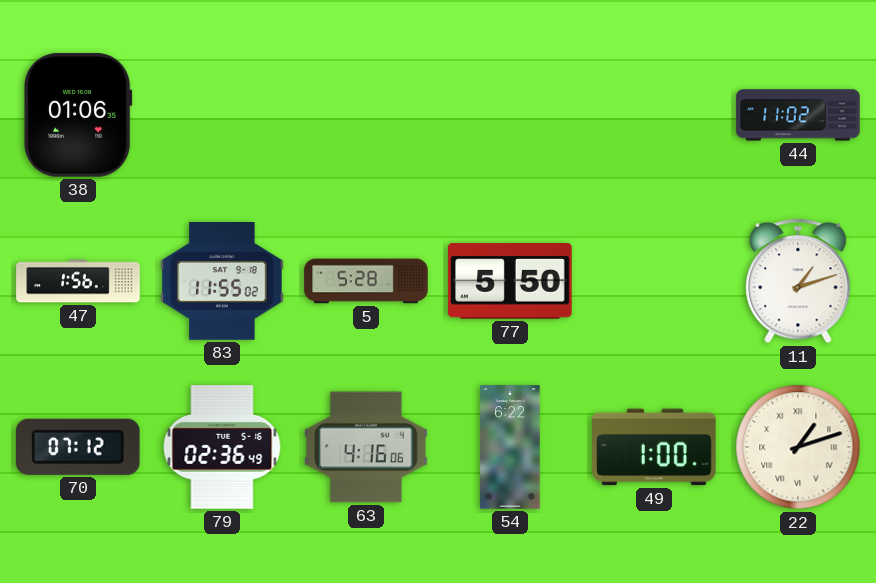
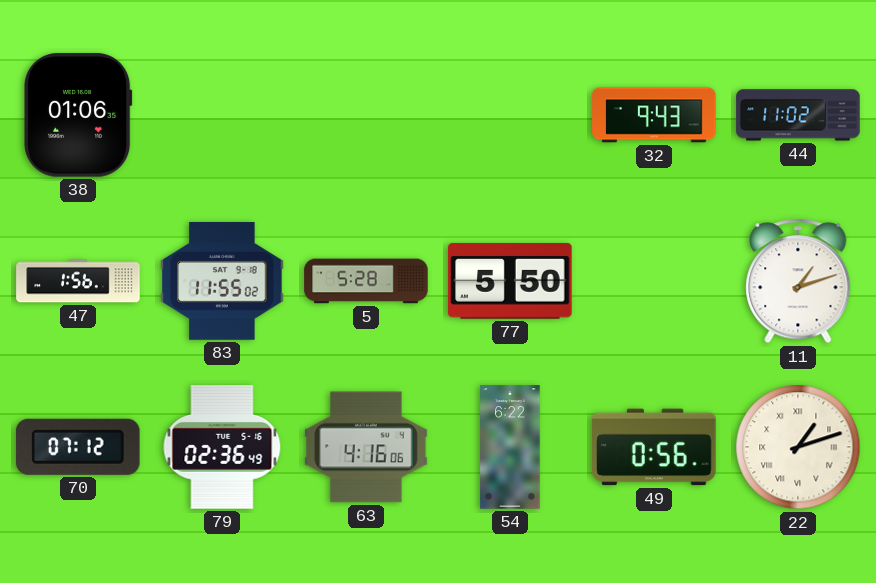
32: none -> 9:43 (654, 115)
49: 1:00 -> 0:56 (654, 447)
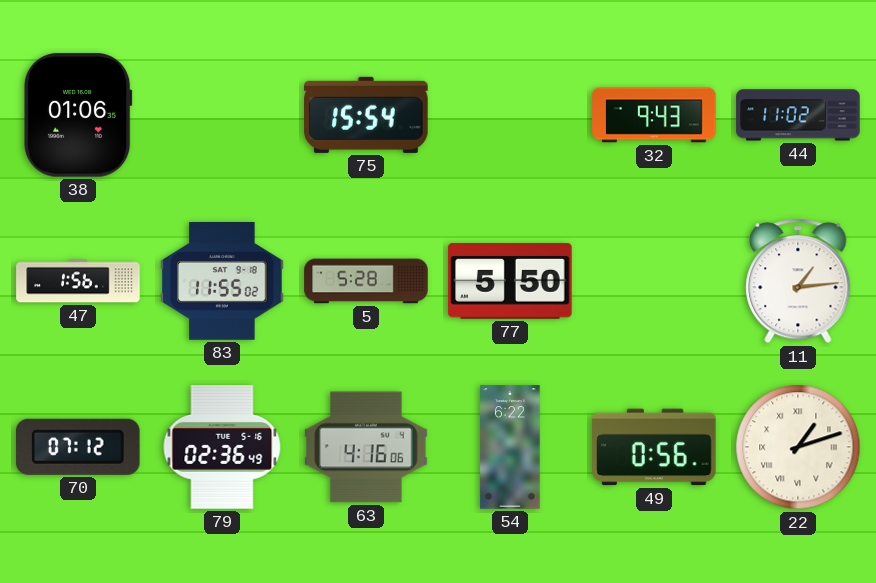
75: none -> 15:54 (366, 115)
11: 1:12 -> 1:14 (798, 281)
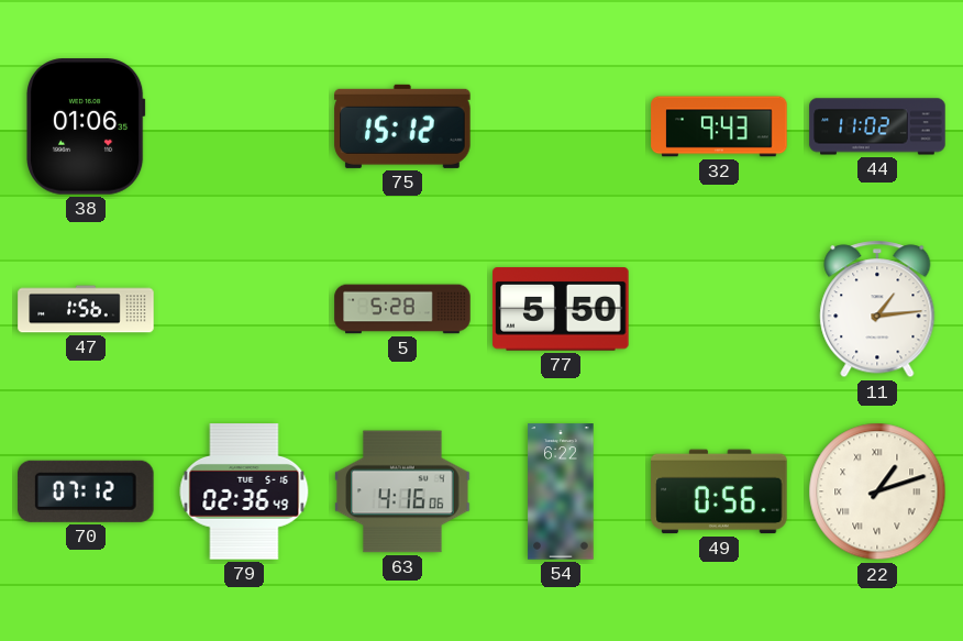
75: 15:54 -> 15:12 (402, 126)
83: 11:55 -> none (222, 282)
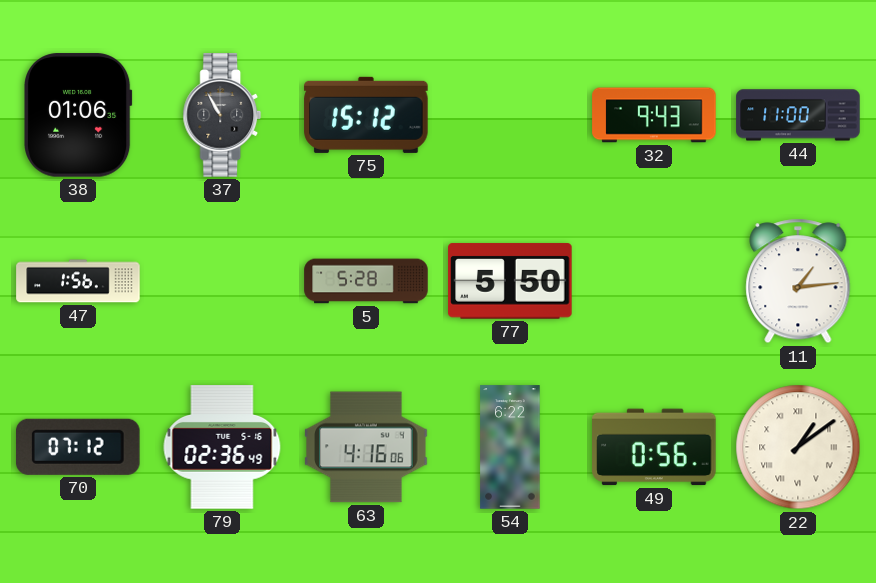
37: none -> 10:55 (222, 115)
44: 11:02 -> 11:00 (798, 115)
22: 1:12 -> 1:09 (798, 447)
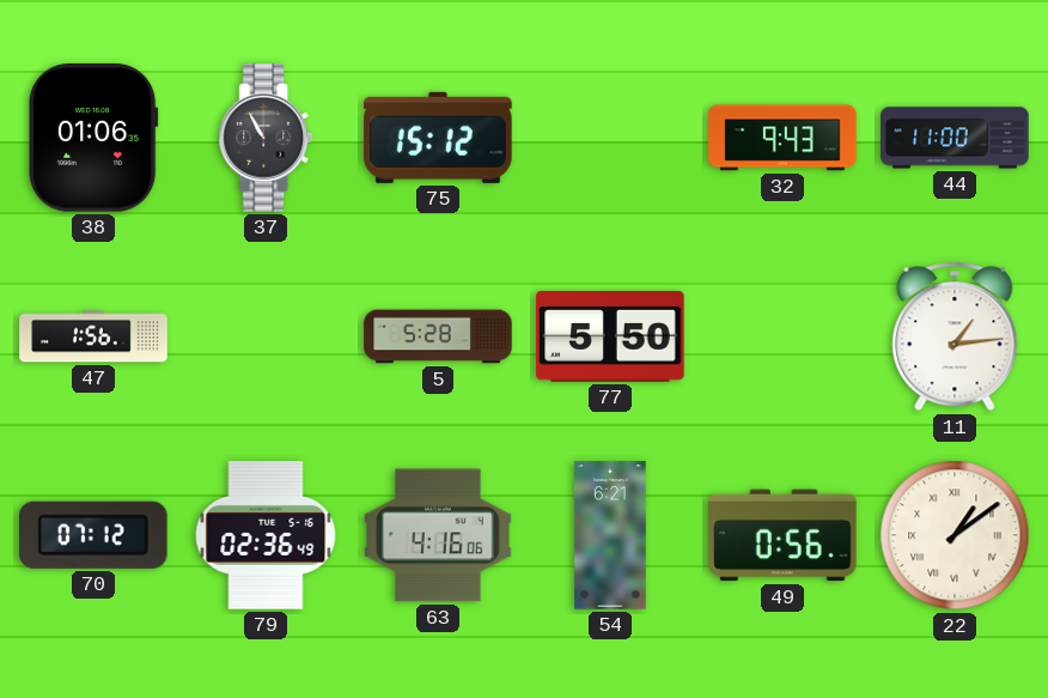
54: 6:22 -> 6:21 (610, 535)
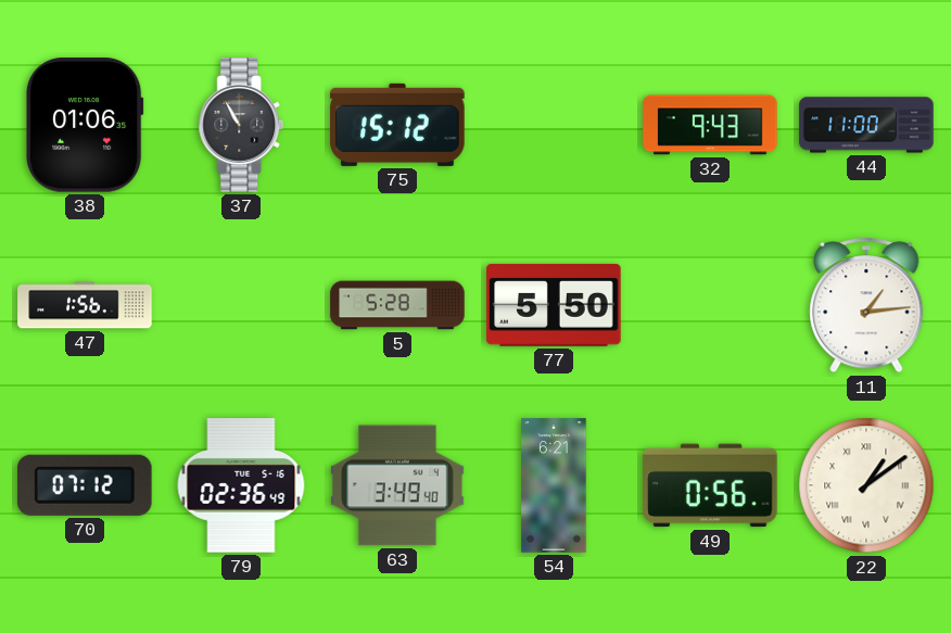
63: 4:16 -> 3:49 (397, 485)
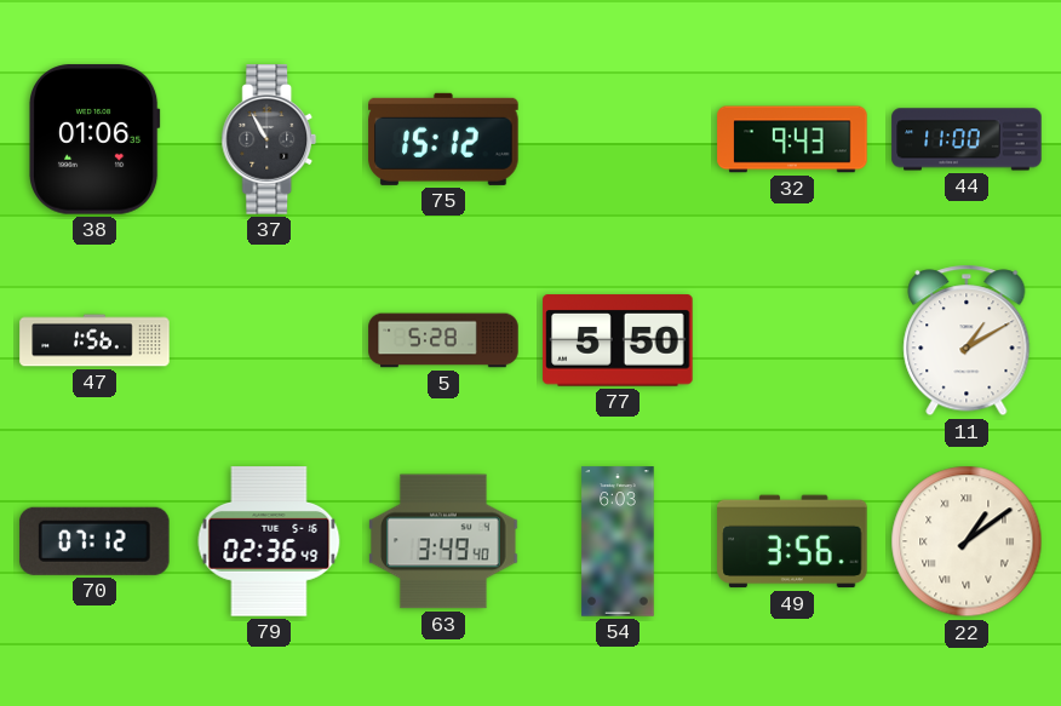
11: 1:14 -> 1:10 (967, 340)
54: 6:21 -> 6:03 (618, 541)
49: 0:56 -> 3:56 (792, 541)
